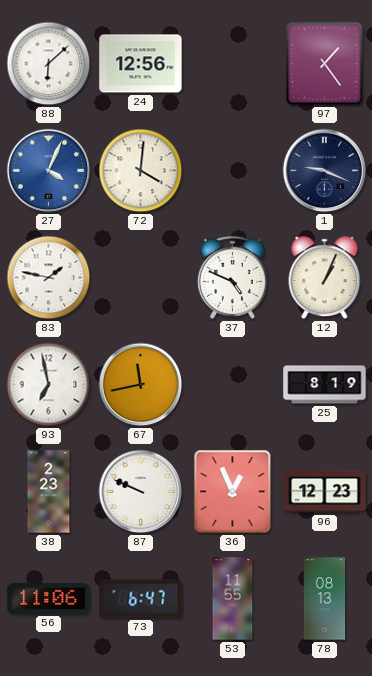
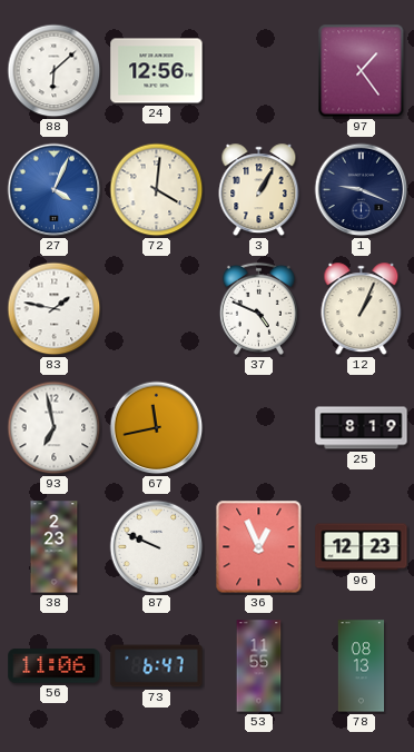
3: none -> 1:05 (259, 190)
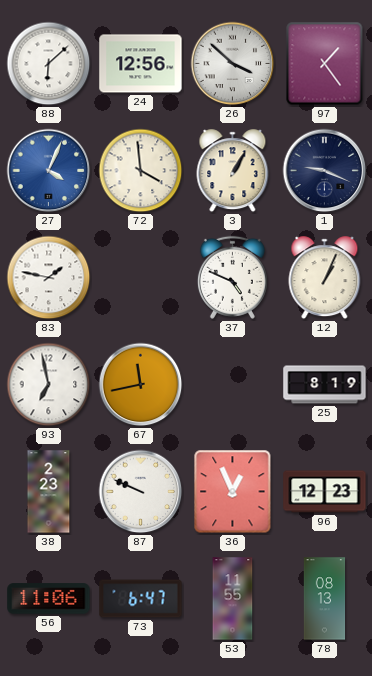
26: none -> 3:52 (233, 64)
72: 4:01 -> 3:59 (141, 171)
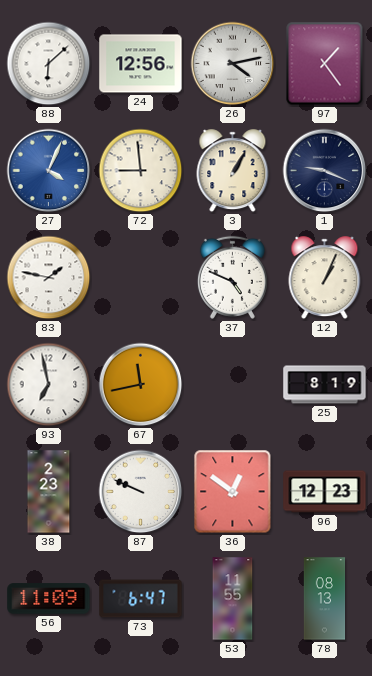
26: 3:52 -> 4:13 (233, 64)
72: 3:59 -> 8:59 (141, 171)
36: 12:56 -> 12:51 (233, 492)
56: 11:06 -> 11:09 (49, 599)
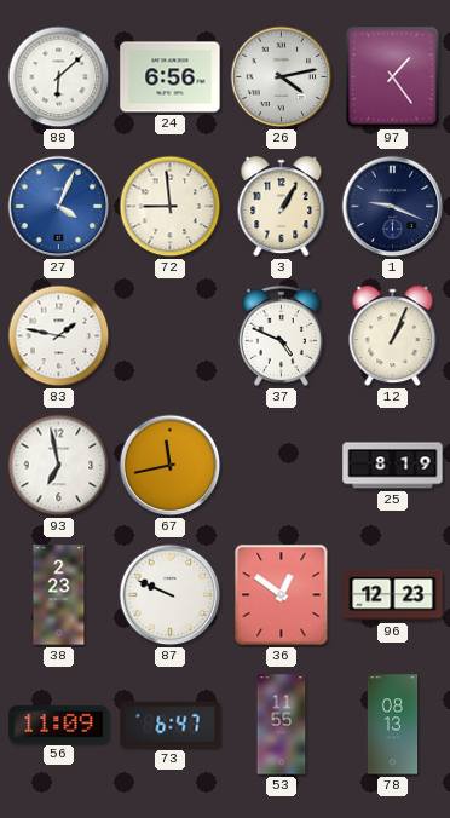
24: 12:56 -> 6:56 (171, 77)
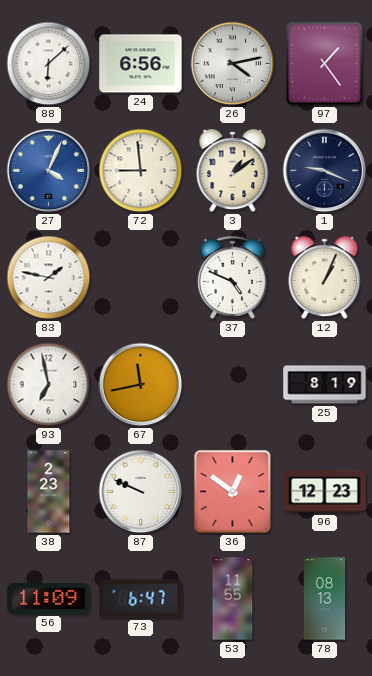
3: 1:05 -> 1:09 (233, 171)
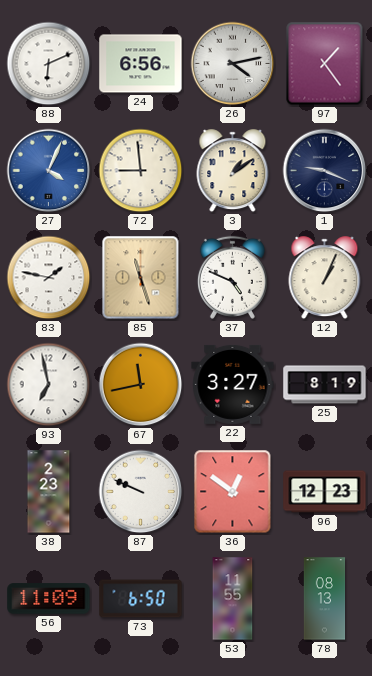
88: 6:08 -> 6:11 (49, 64)
85: none -> 11:27 (141, 278)
22: none -> 3:27 (233, 384)
73: 6:47 -> 6:50 (141, 599)
